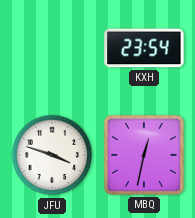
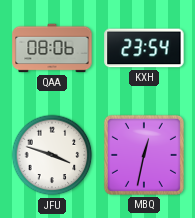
QAA: none -> 08:06 (52, 48)
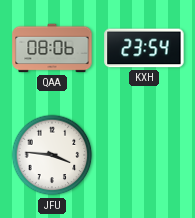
JFU: 3:48 -> 3:46 (52, 155)
MBQ: 12:32 -> none (144, 155)
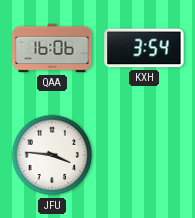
QAA: 08:06 -> 16:06 (52, 48)
KXH: 23:54 -> 3:54 (144, 48)
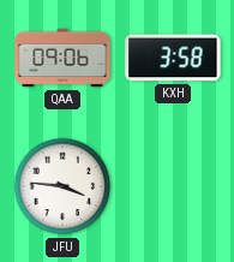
QAA: 16:06 -> 09:06 (62, 58)
KXH: 3:54 -> 3:58 (173, 58)
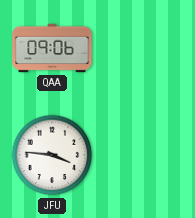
KXH: 3:58 -> none (173, 58)
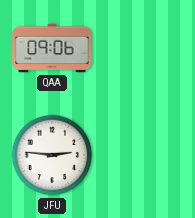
JFU: 3:46 -> 2:46 (52, 155)
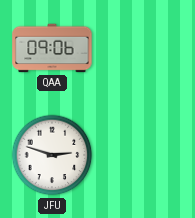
JFU: 2:46 -> 2:48 (52, 155)
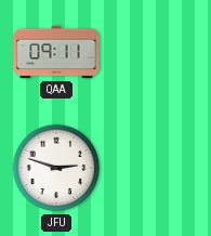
QAA: 09:06 -> 09:11 (56, 52)
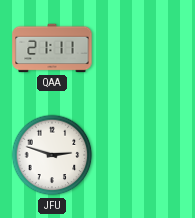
QAA: 09:11 -> 21:11 (52, 48)
